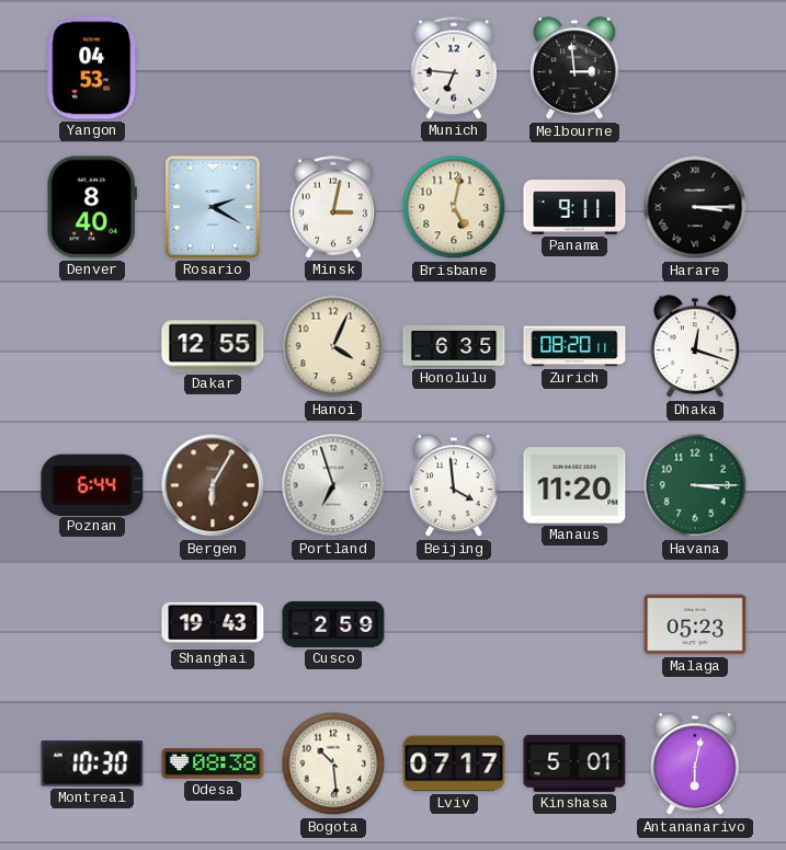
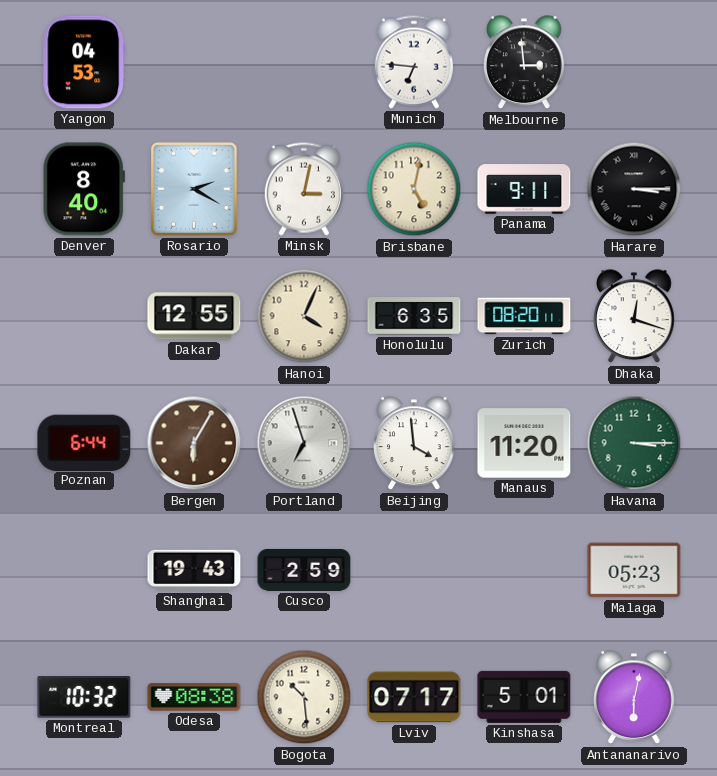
Montreal: 10:30 -> 10:32 (84, 697)
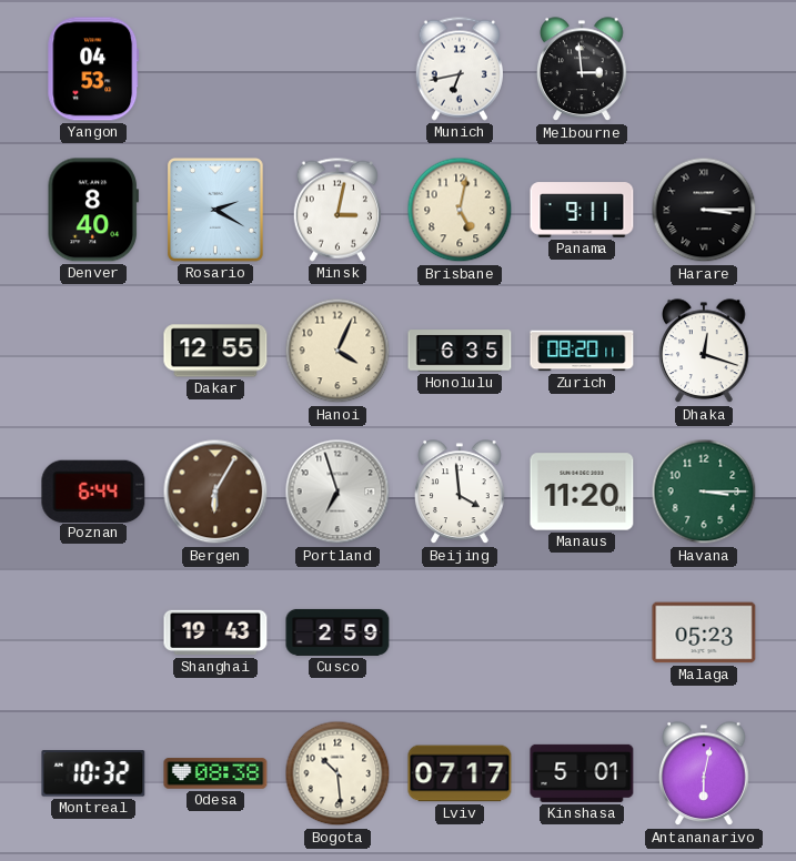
Munich: 6:46 -> 6:43 (460, 69)
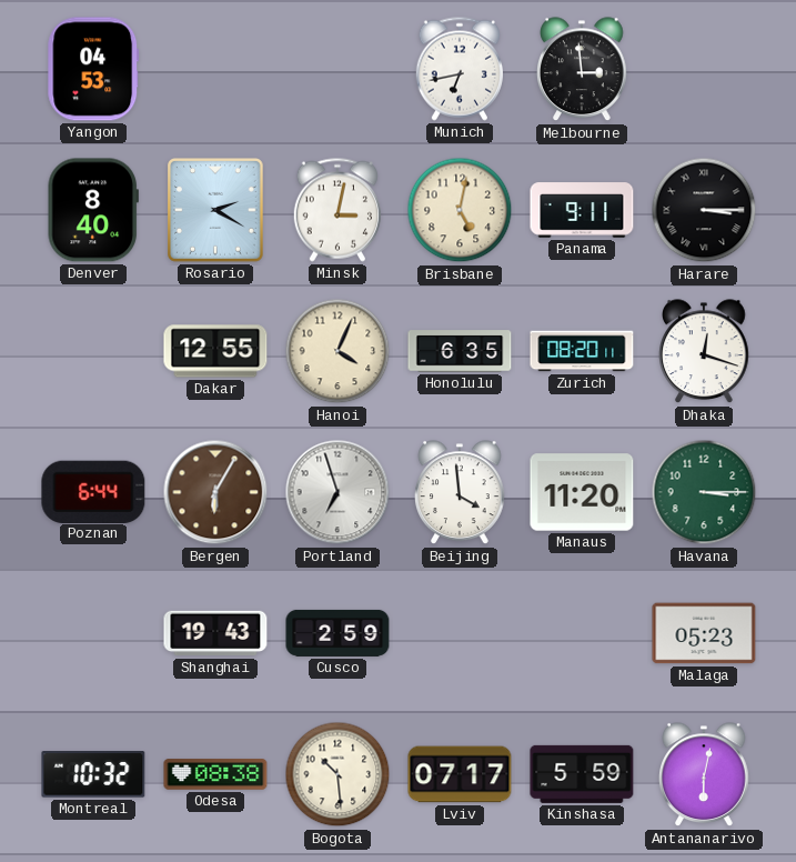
Kinshasa: 5:01 -> 5:59 (582, 774)
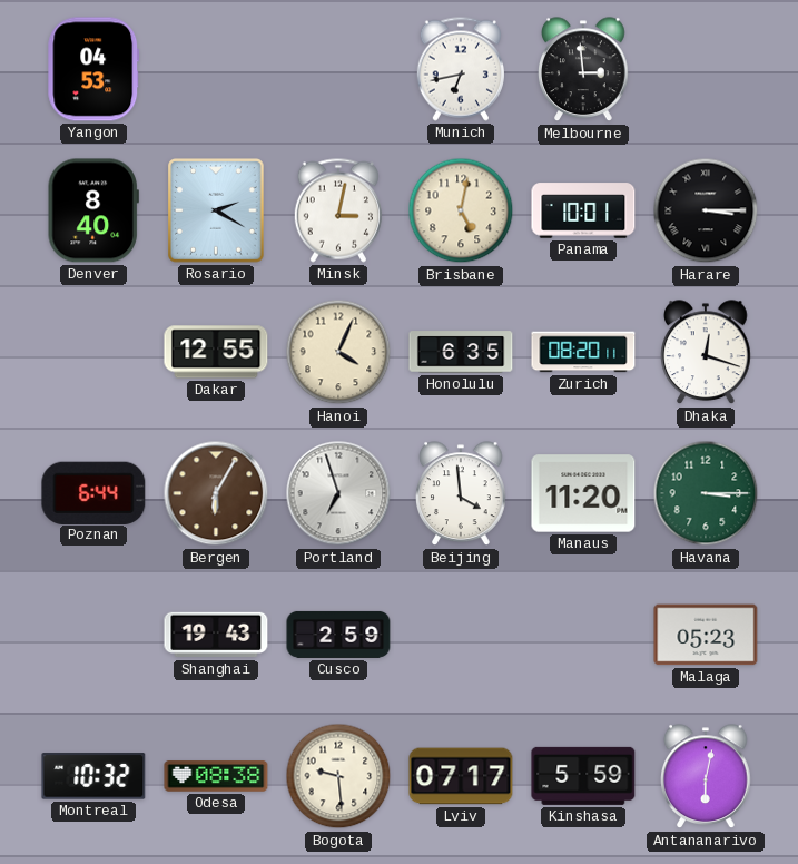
Panama: 9:11 -> 10:01 (583, 210)
Bogota: 10:29 -> 9:29 (338, 776)
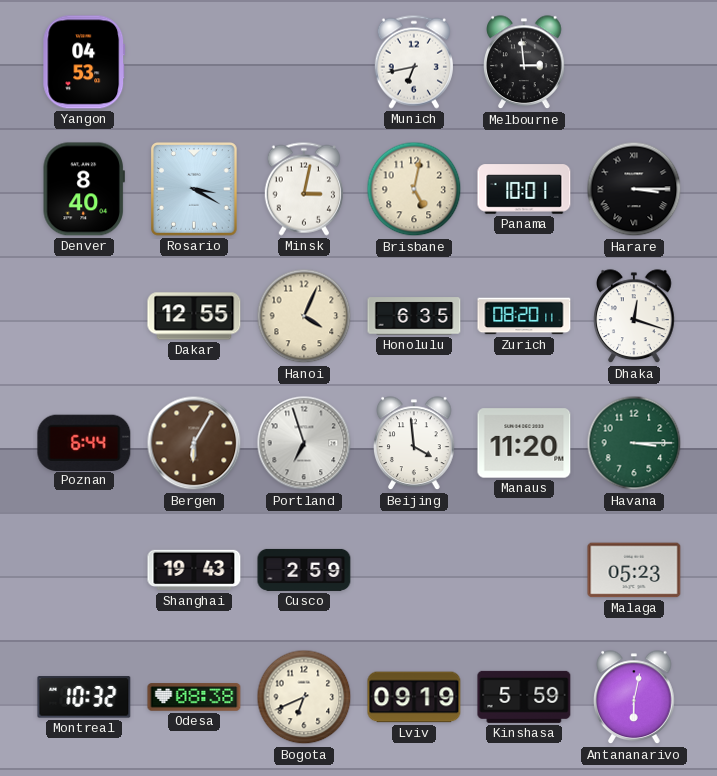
Rosario: 2:20 -> 3:20 (195, 190)
Bogota: 9:29 -> 6:41 (304, 697)
Lviv: 07:17 -> 09:19 (414, 697)
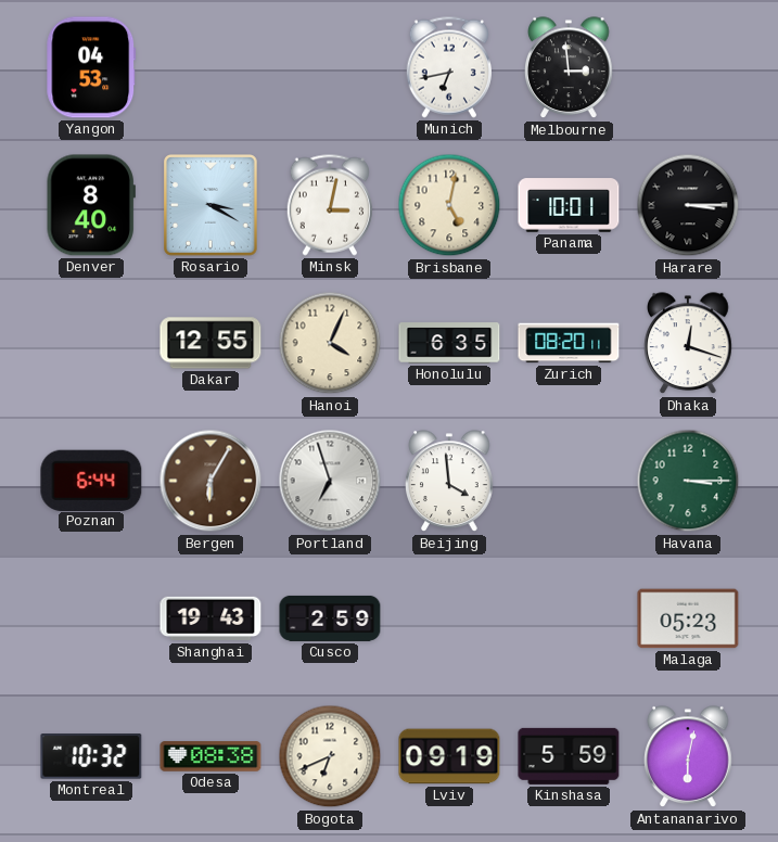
Manaus: 11:20 -> none (524, 443)
